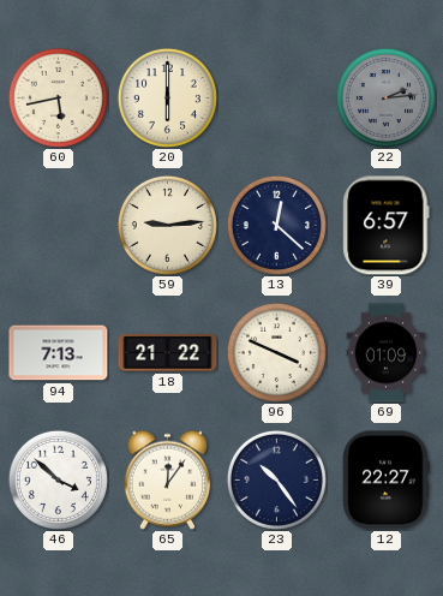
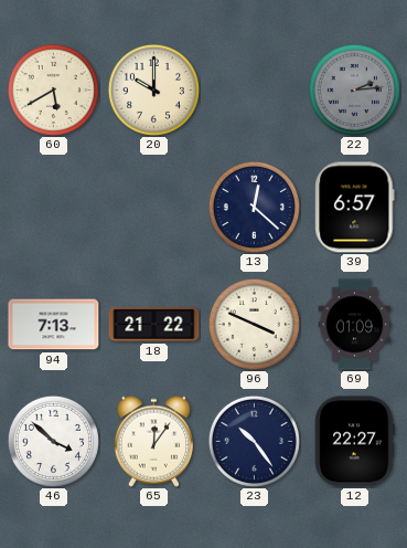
60: 5:43 -> 5:40 (53, 89)
20: 6:00 -> 10:00 (153, 89)
59: 9:14 -> none (167, 225)
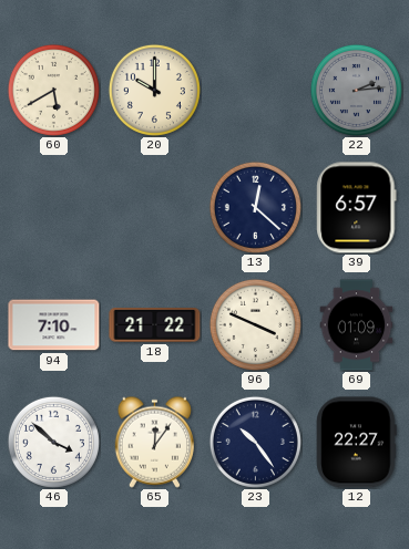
94: 7:13 -> 7:10 (54, 325)
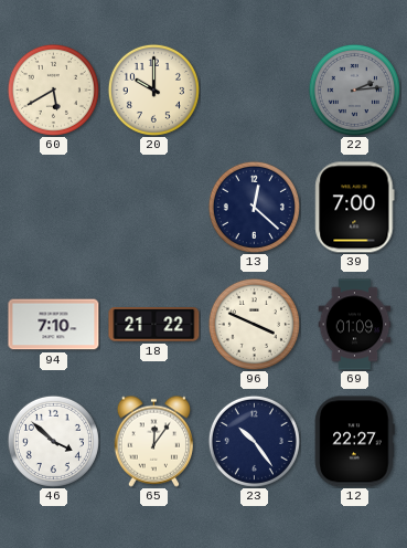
39: 6:57 -> 7:00 (355, 208)
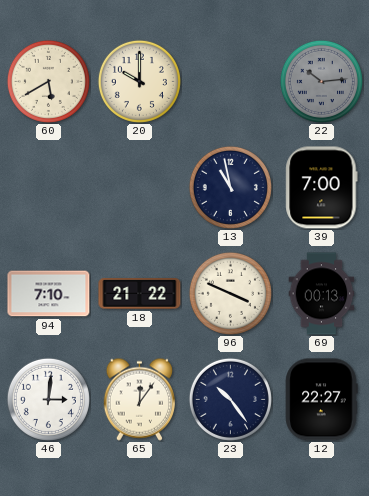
22: 2:14 -> 10:14 (321, 81)
13: 12:22 -> 10:58 (230, 187)
69: 01:09 -> 00:13 (322, 294)
46: 3:52 -> 3:01 (48, 399)
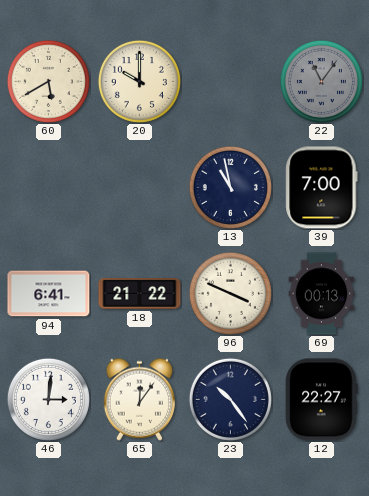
22: 10:14 -> 11:06 (321, 81)
94: 7:10 -> 6:41 (49, 294)
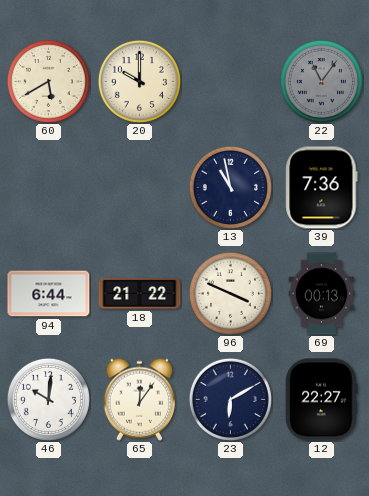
39: 7:00 -> 7:36 (322, 188)
94: 6:41 -> 6:44 (49, 294)
46: 3:01 -> 10:01 (48, 399)
23: 10:24 -> 6:10 (230, 399)
